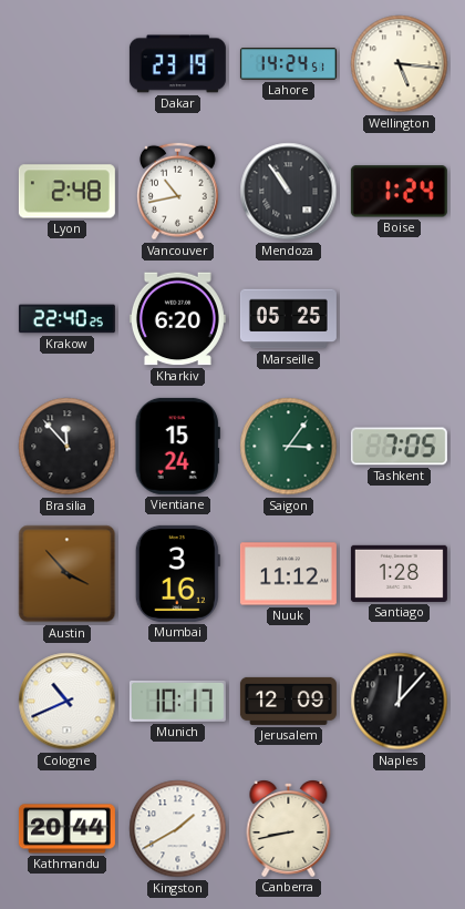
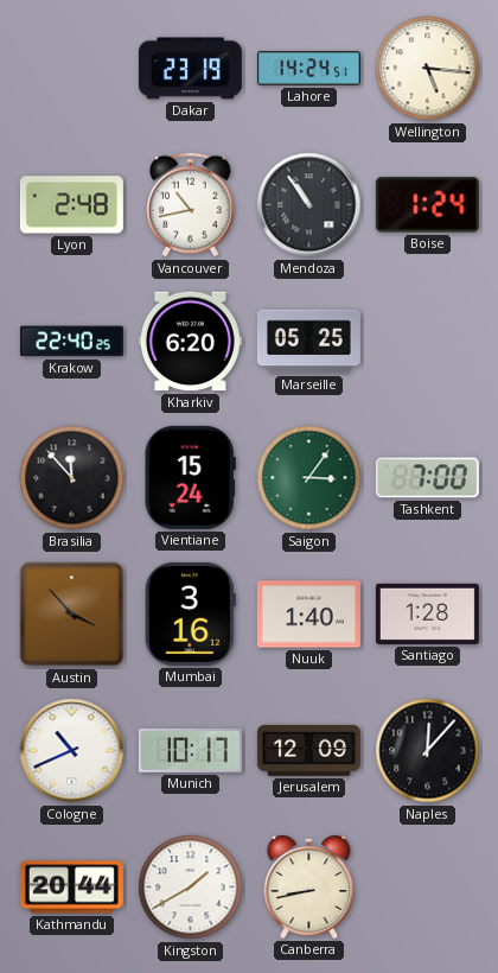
Tashkent: 7:05 -> 7:00 (427, 478)
Nuuk: 11:12 -> 1:40 (308, 615)
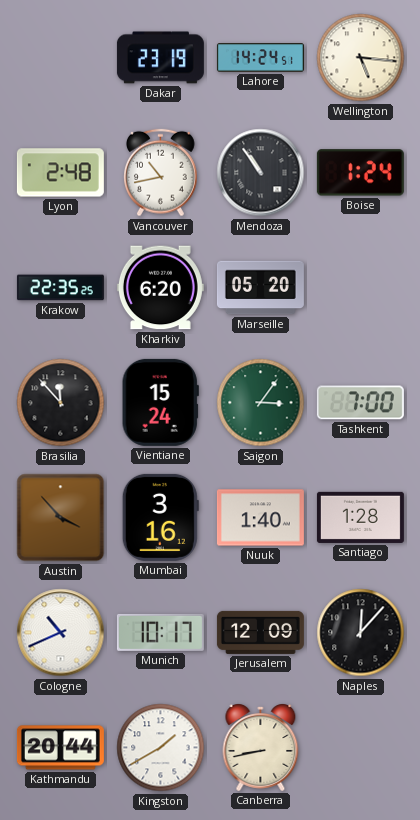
Krakow: 22:40 -> 22:35 (60, 288)
Marseille: 05:25 -> 05:20 (260, 288)
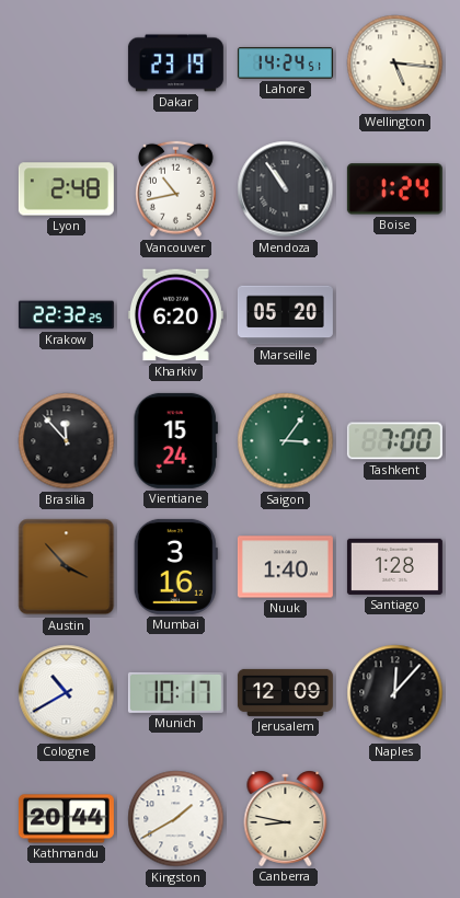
Krakow: 22:35 -> 22:32 (66, 315)
Cologne: 10:41 -> 10:40 (67, 693)
Canberra: 8:43 -> 8:47 (286, 819)
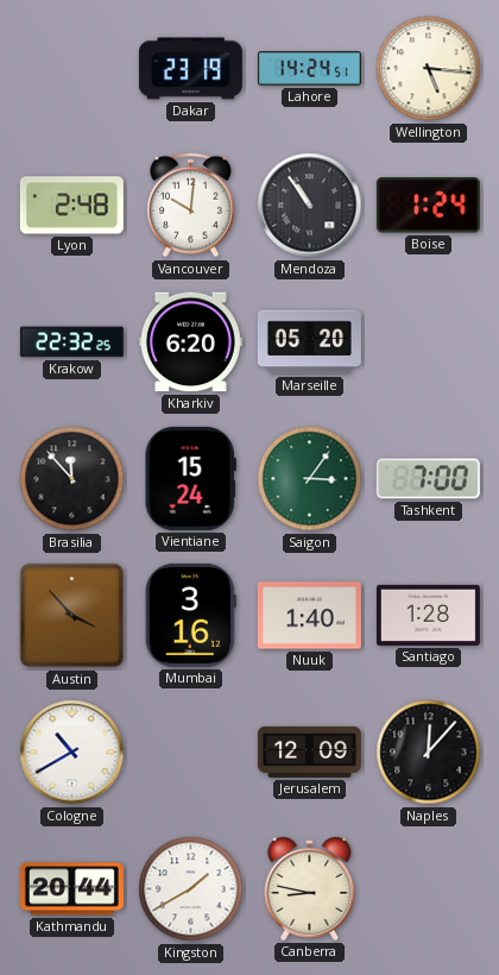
Vancouver: 10:43 -> 10:01 (191, 206)
Munich: 10:17 -> none (175, 692)
